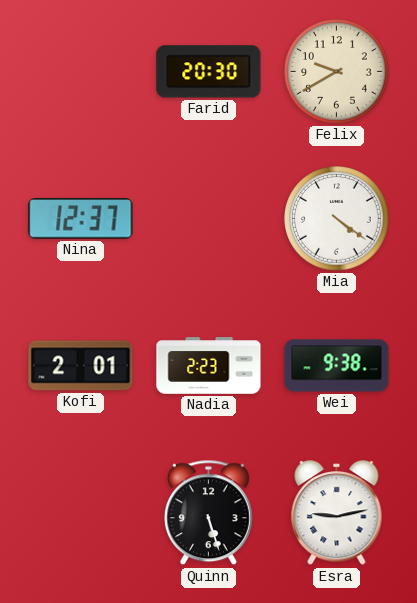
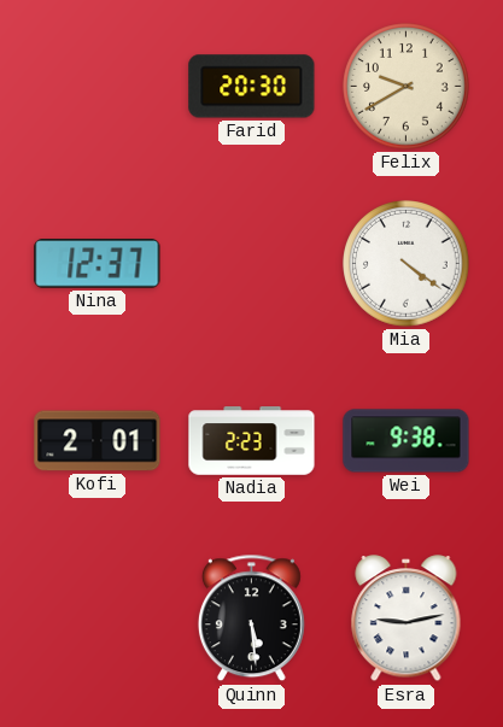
Quinn: 5:27 -> 5:29 (251, 618)
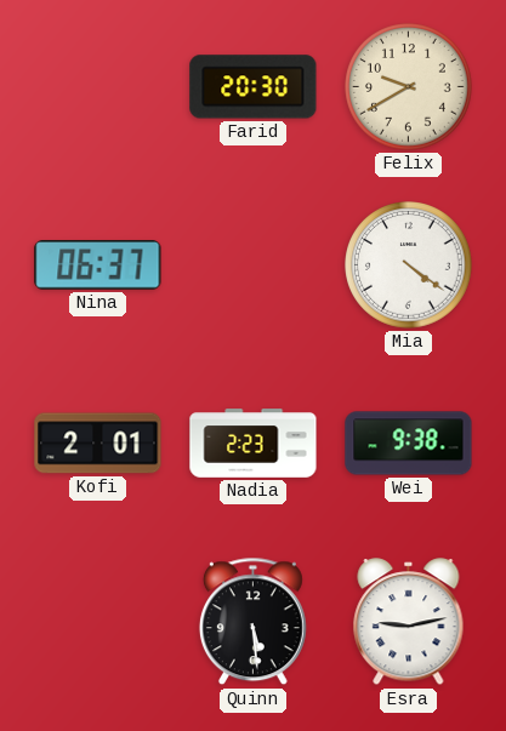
Nina: 12:37 -> 06:37 (98, 265)
